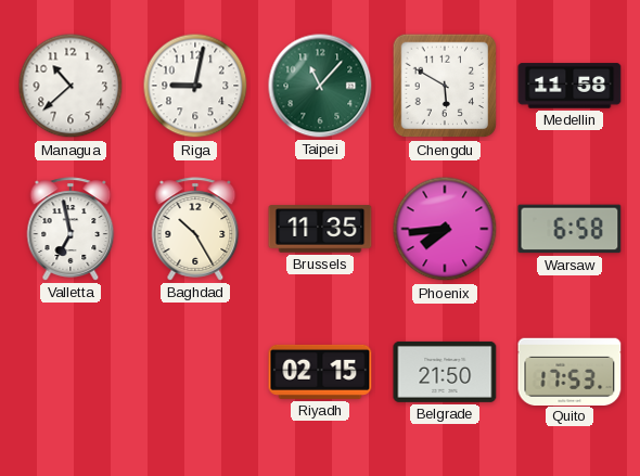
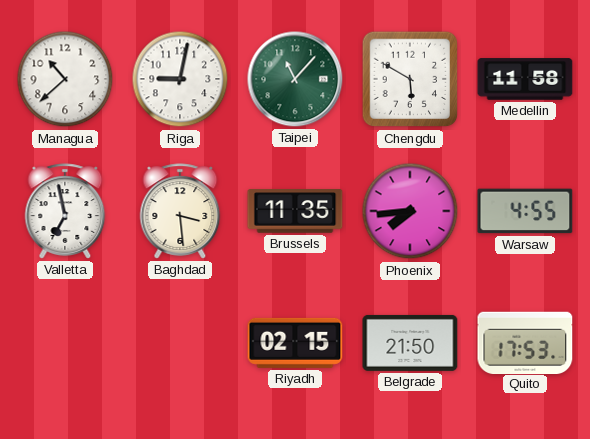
Baghdad: 10:25 -> 3:29 (180, 211)
Warsaw: 6:58 -> 4:55 (525, 211)
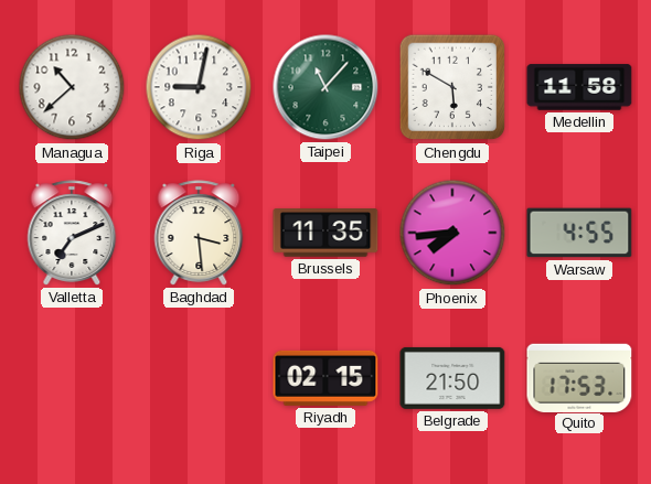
Valletta: 6:58 -> 7:11 (72, 233)
